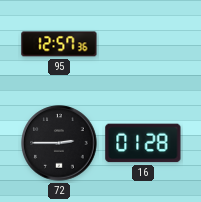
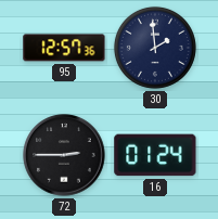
30: none -> 1:59 (155, 48)
16: 01:28 -> 01:24 (155, 155)
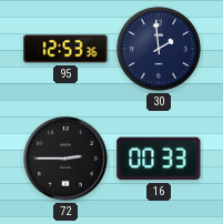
95: 12:57 -> 12:53 (65, 49)
16: 01:24 -> 00:33 (159, 159)
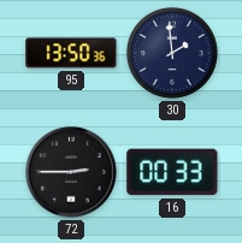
95: 12:53 -> 13:50 (71, 53)
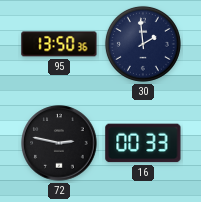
72: 2:45 -> 2:47 (59, 143)
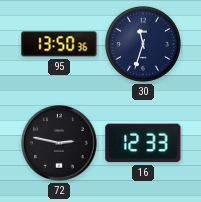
30: 1:59 -> 11:33 (143, 44)
16: 00:33 -> 12:33 (143, 143)
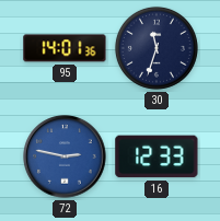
95: 13:50 -> 14:01 (65, 48)
72 dial: black -> blue (65, 156)
